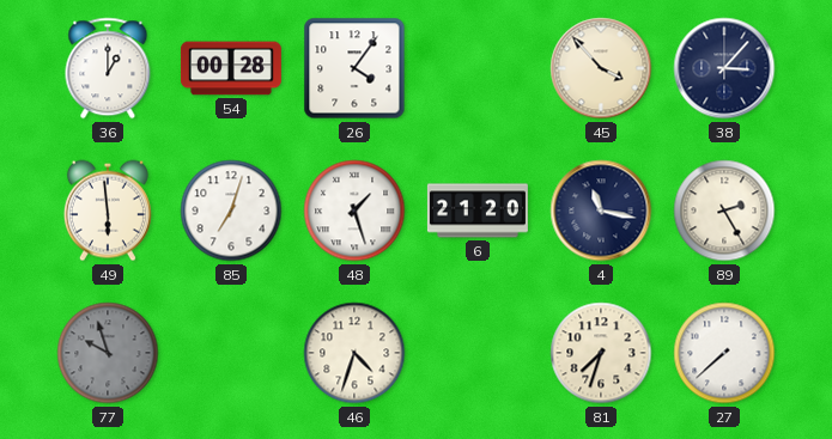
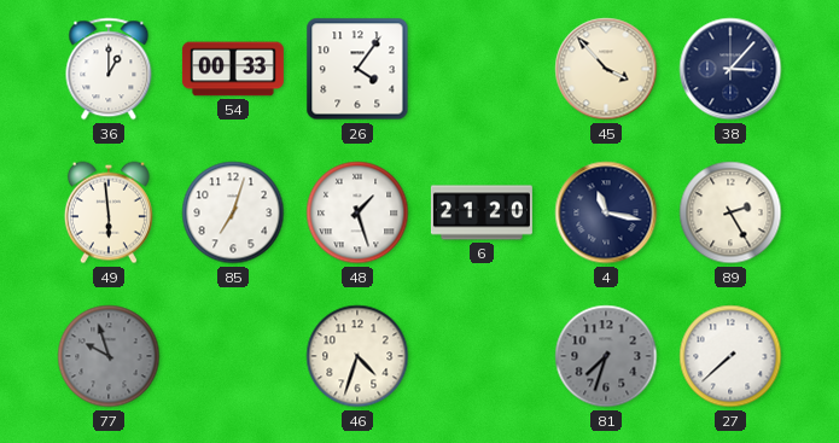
54: 00:28 -> 00:33 (233, 69)
81 dial: cream -> grey (606, 356)
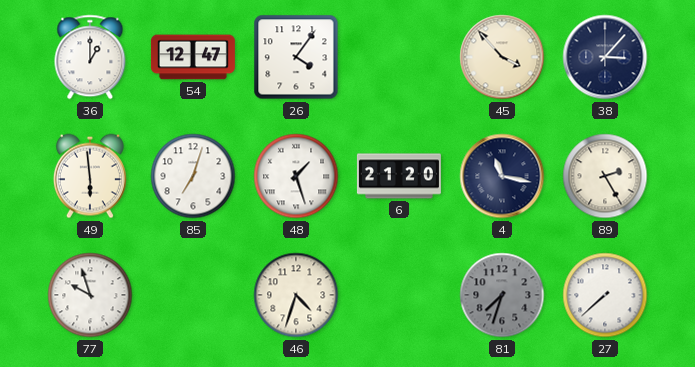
54: 00:33 -> 12:47 (193, 57)
77 dial: grey -> white (90, 295)
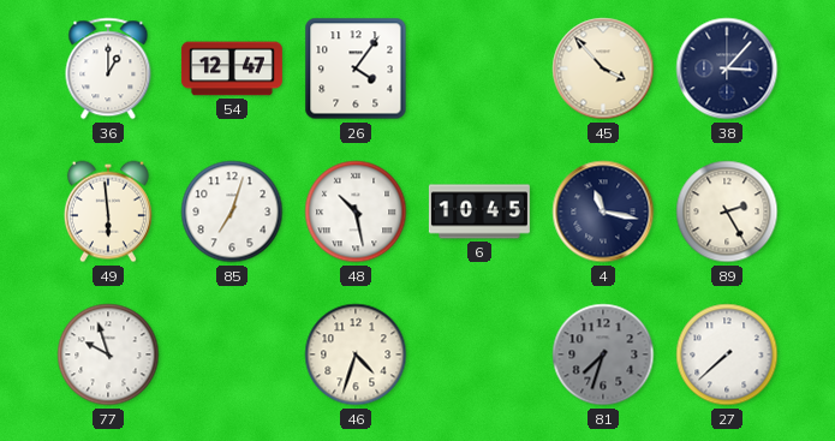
48: 1:27 -> 10:28 (356, 211)
6: 21:20 -> 10:45 (479, 211)
